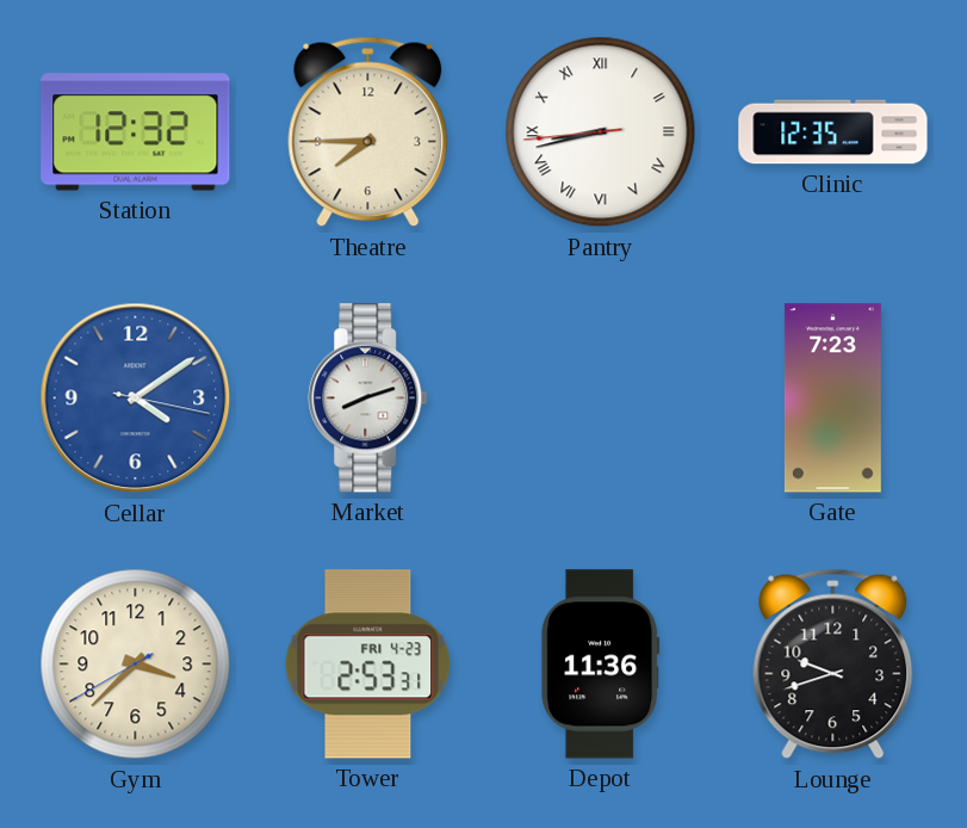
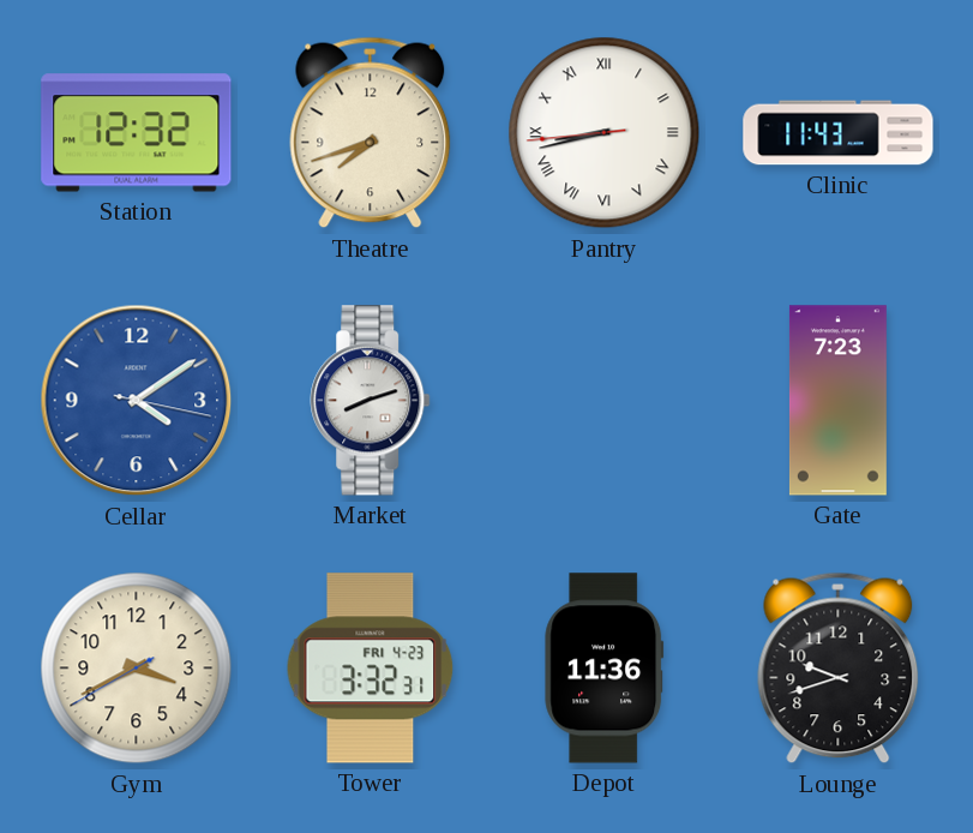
Theatre: 7:45 -> 7:42 (371, 133)
Clinic: 12:35 -> 11:43 (839, 133)
Gym: 3:37 -> 3:40 (137, 669)
Tower: 2:53 -> 3:32 (371, 669)
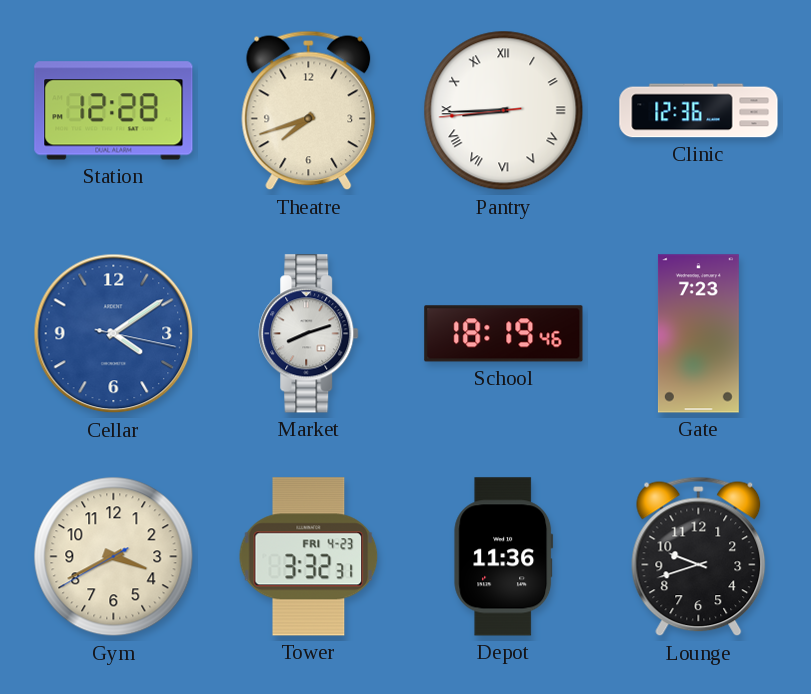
Station: 12:32 -> 12:28 (114, 111)
Pantry: 8:42 -> 8:44 (504, 111)
Clinic: 11:43 -> 12:36 (699, 111)
School: none -> 18:19 (504, 334)
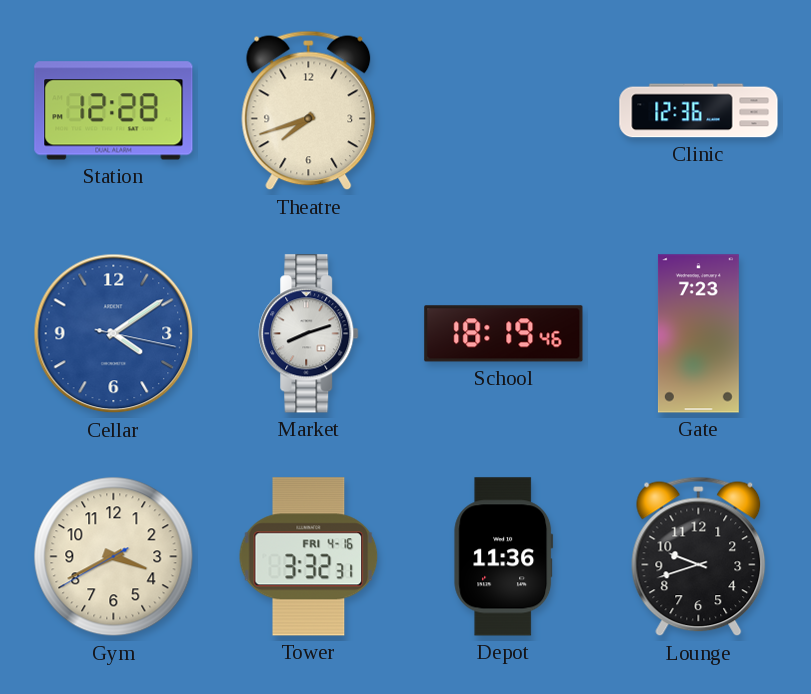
Pantry: 8:44 -> none (504, 111)
Tower date: FRI 4-23 -> FRI 4-16 (309, 557)
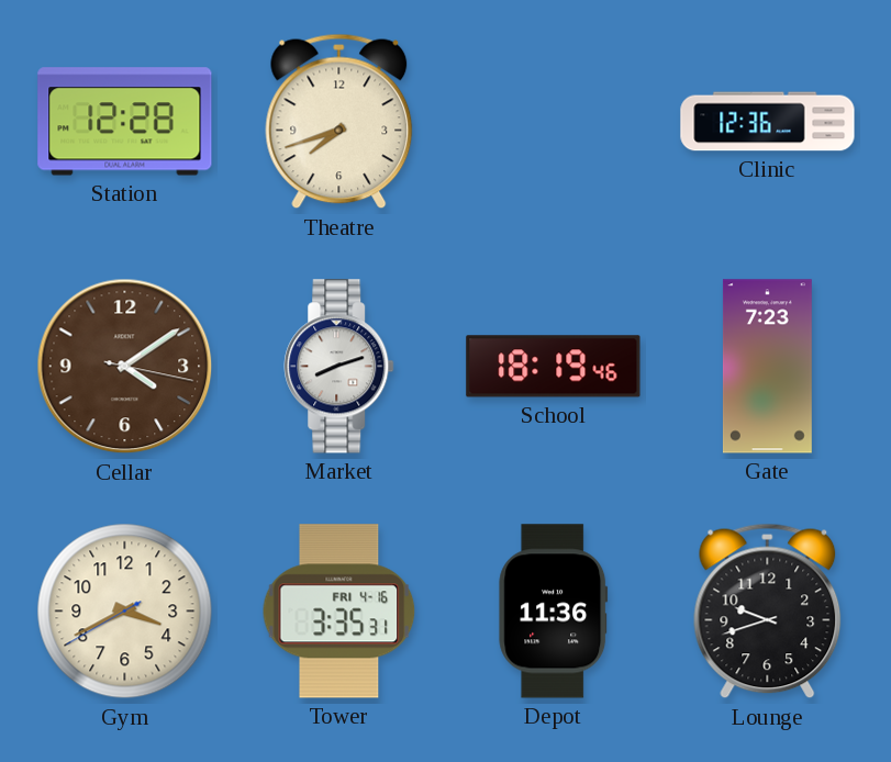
Cellar dial: blue -> brown (125, 367)
Tower: 3:32 -> 3:35 (339, 612)
